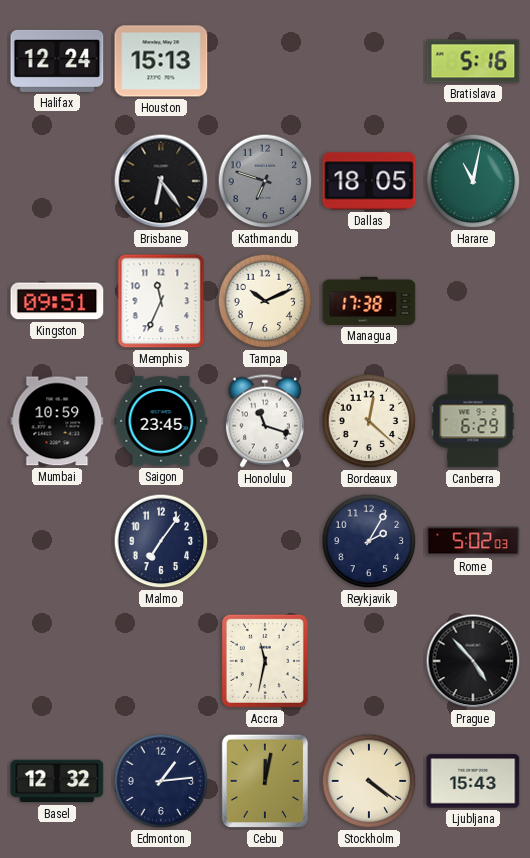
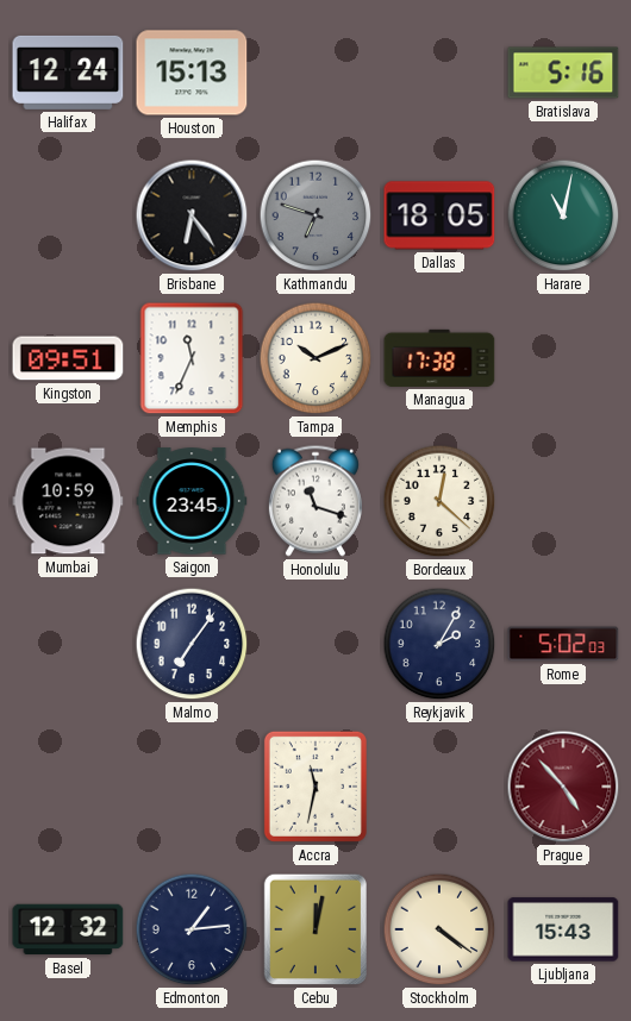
Canberra: 6:29 -> none (473, 421)
Prague dial: black -> burgundy (563, 787)
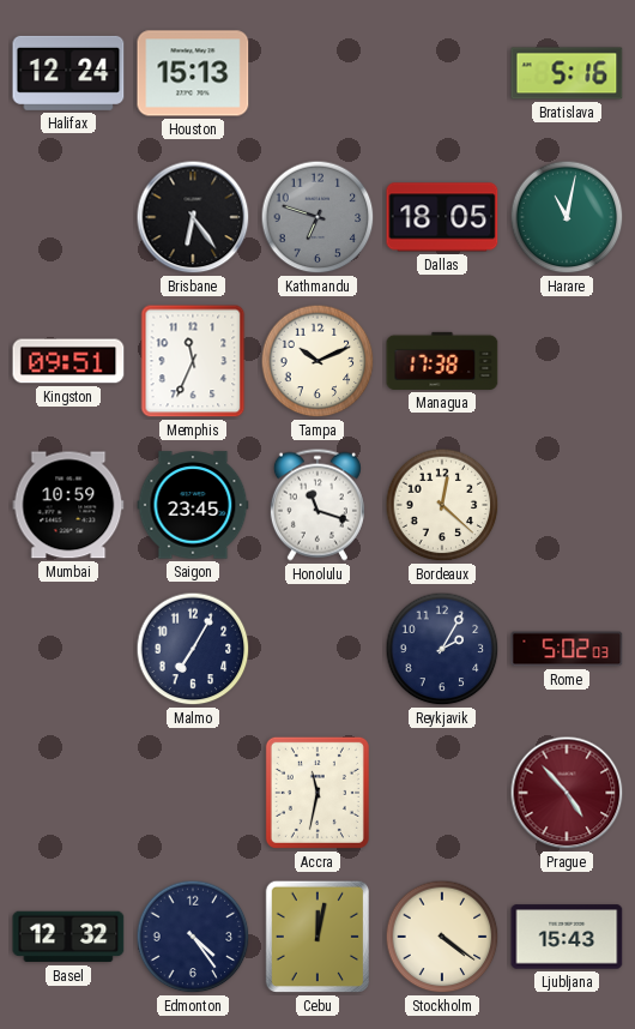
Malmo: 7:06 -> 7:05 (193, 649)
Edmonton: 1:14 -> 4:24 (193, 937)
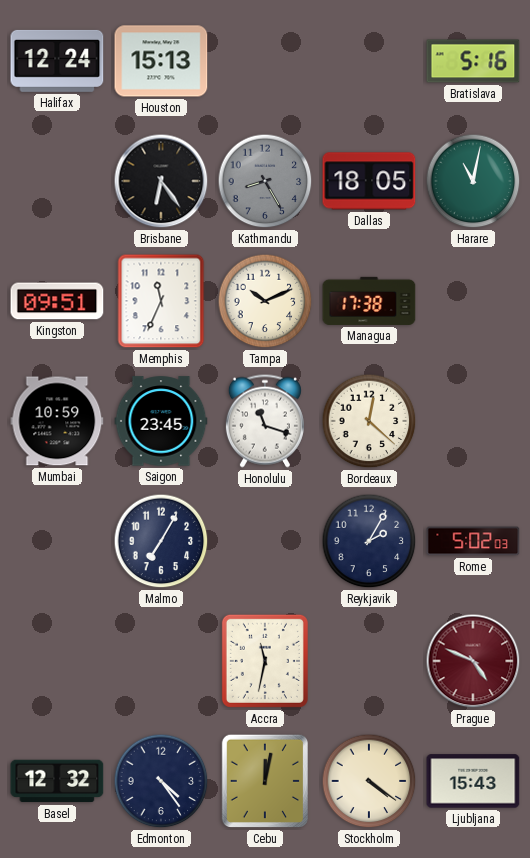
Kathmandu: 6:48 -> 8:25 (265, 181)
Prague: 4:53 -> 4:49 (473, 661)
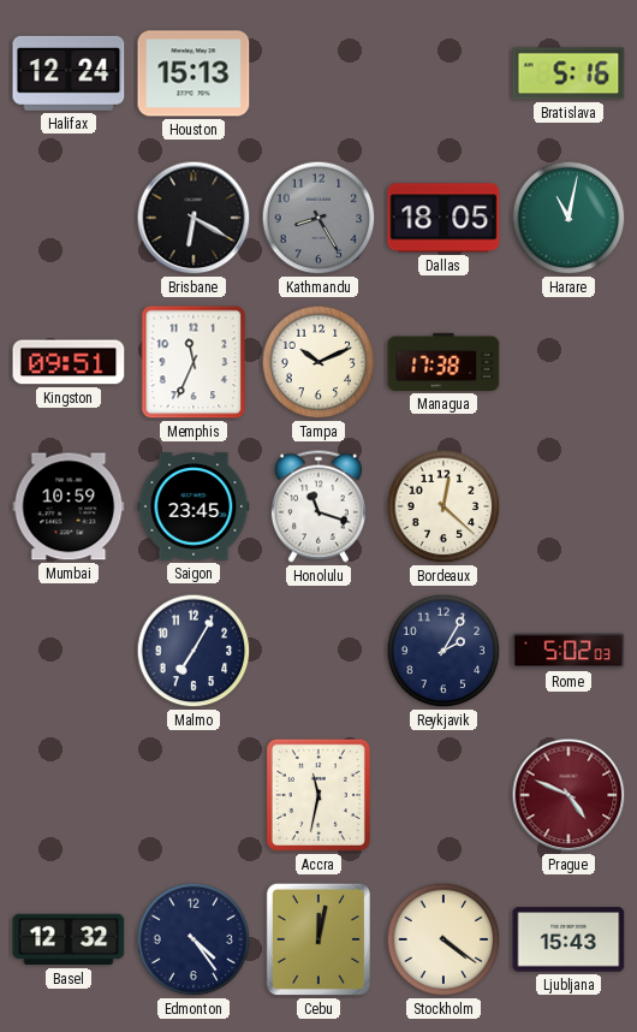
Brisbane: 6:24 -> 6:20 (194, 218)
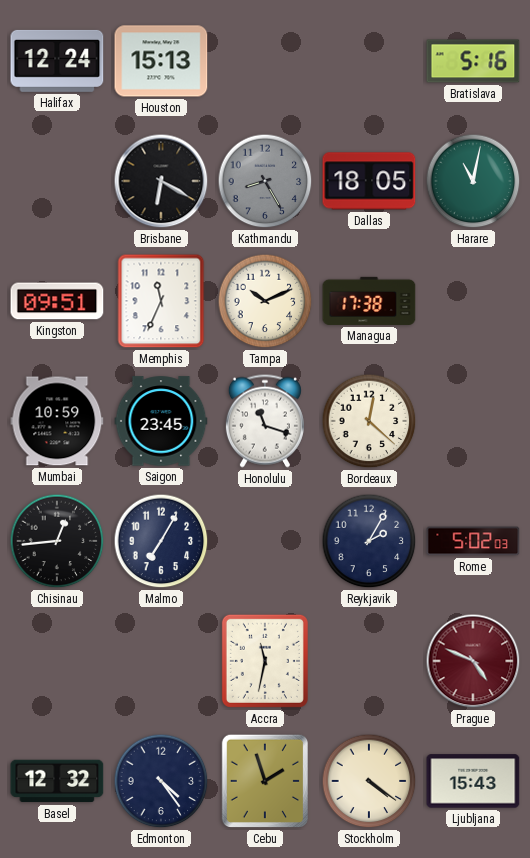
Chisinau: none -> 12:44 (57, 541)
Cebu: 12:02 -> 1:57 (264, 781)
